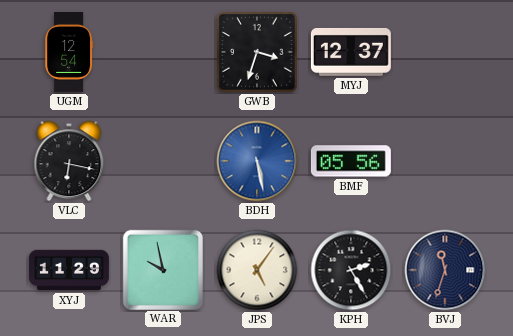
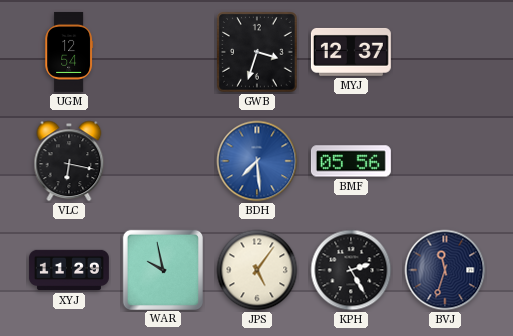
BDH: 5:28 -> 7:29 (257, 161)
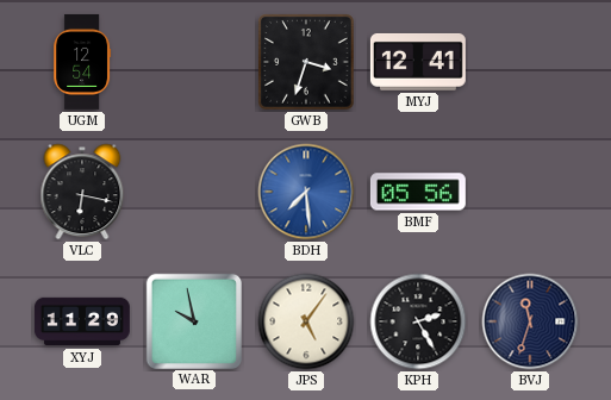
MYJ: 12:37 -> 12:41 (418, 62)
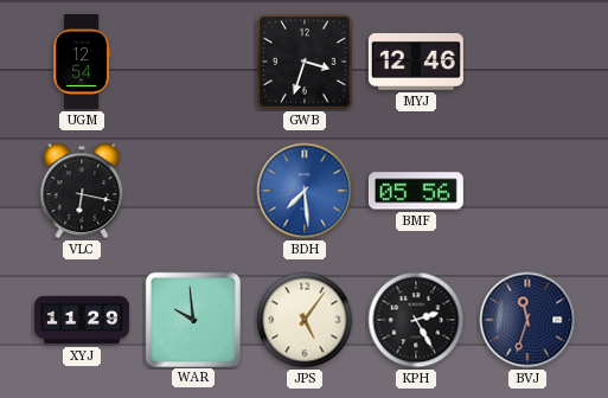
MYJ: 12:41 -> 12:46 (416, 62)
WAR: 9:58 -> 9:59 (192, 319)
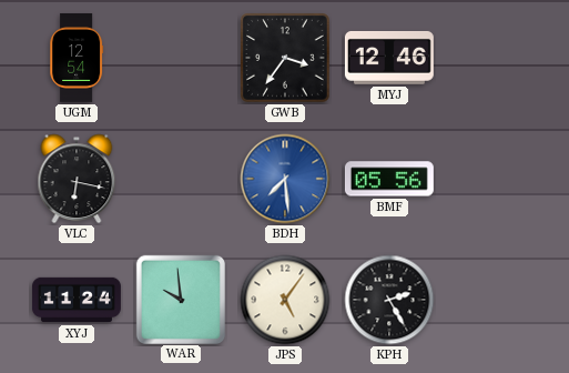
GWB: 3:33 -> 3:36 (285, 58)
XYJ: 11:29 -> 11:24 (77, 300)
BVJ: 11:33 -> none (527, 320)
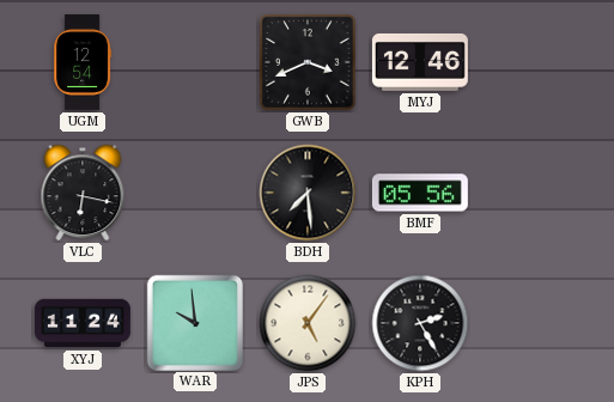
GWB: 3:36 -> 3:41 (308, 62)
BDH dial: blue -> black (308, 193)
